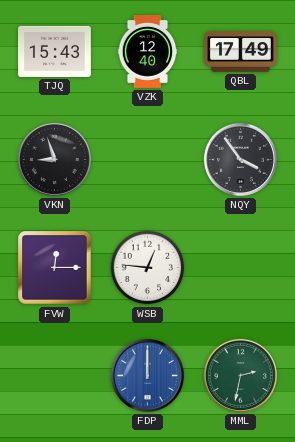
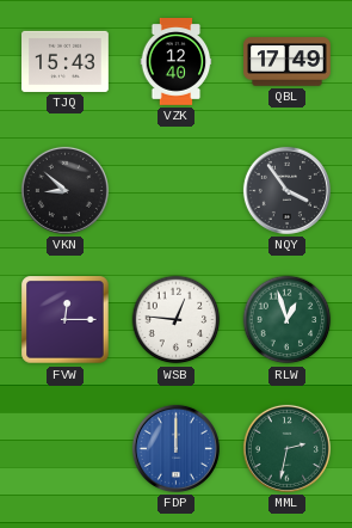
VKN: 8:57 -> 8:52 (64, 190)
RLW: none -> 12:57 (288, 320)
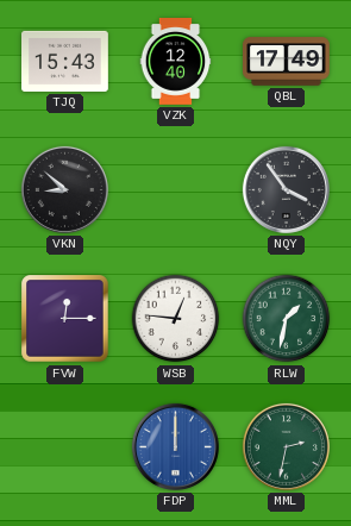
RLW: 12:57 -> 1:32 (287, 319)
